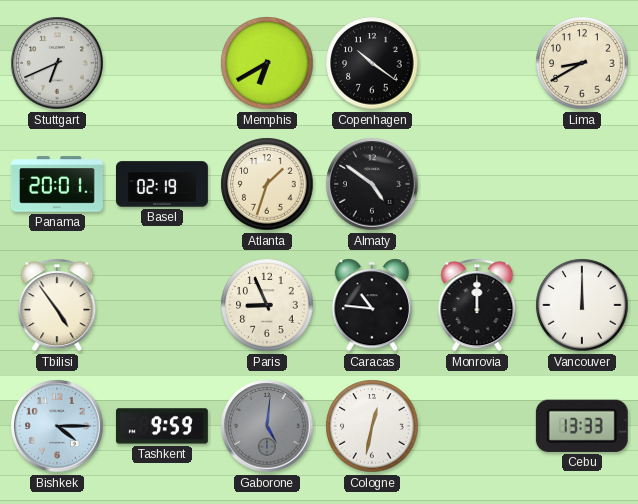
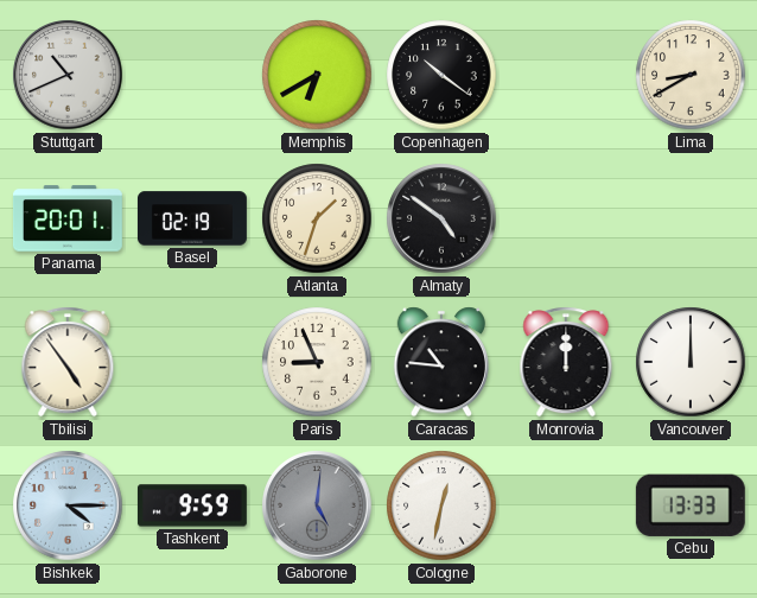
Stuttgart: 6:41 -> 10:41 (68, 75)
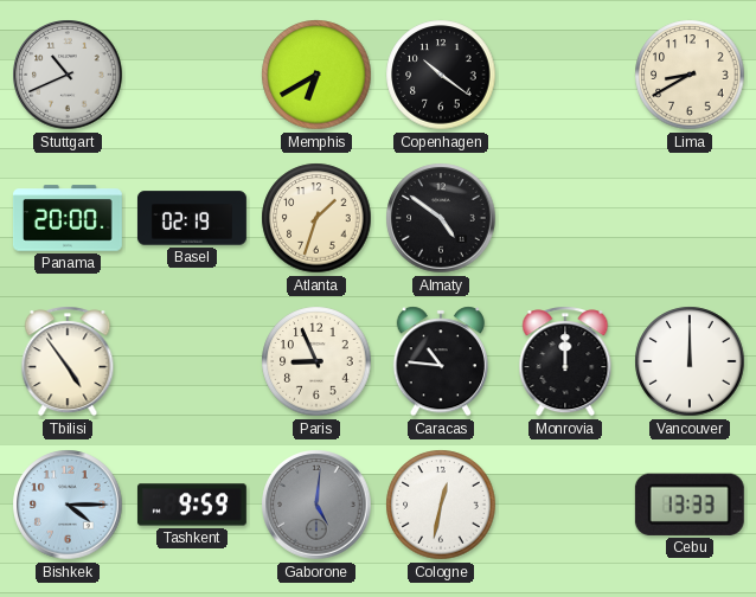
Panama: 20:01 -> 20:00 (68, 218)
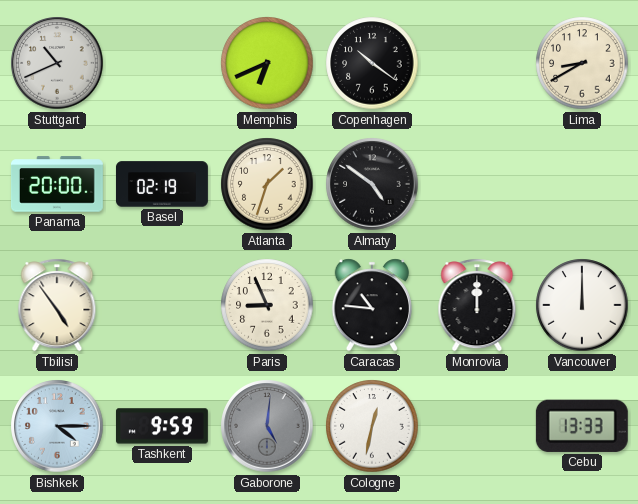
Memphis: 6:40 -> 6:41 (267, 63)
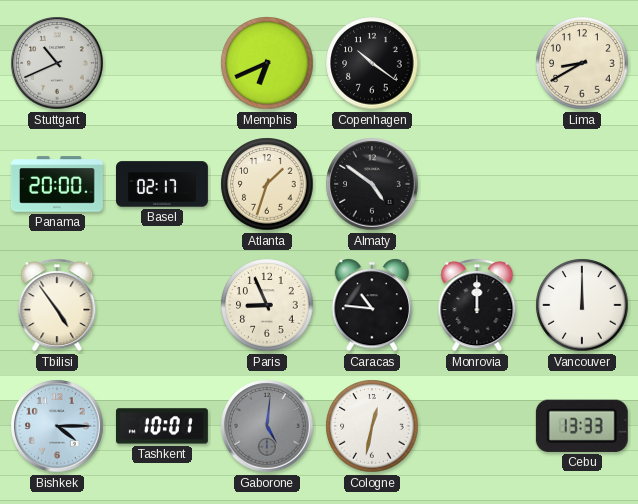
Basel: 02:19 -> 02:17 (162, 184)
Tashkent: 9:59 -> 10:01 (162, 426)
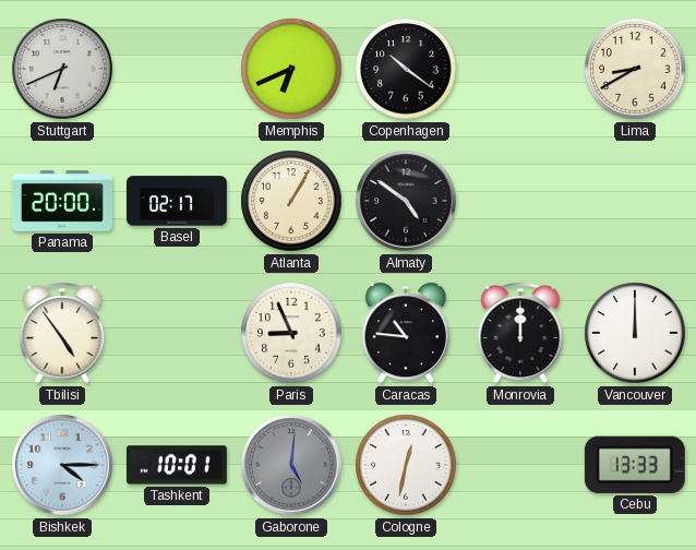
Stuttgart: 10:41 -> 6:41 (62, 69)
Atlanta: 1:33 -> 1:05 (291, 201)
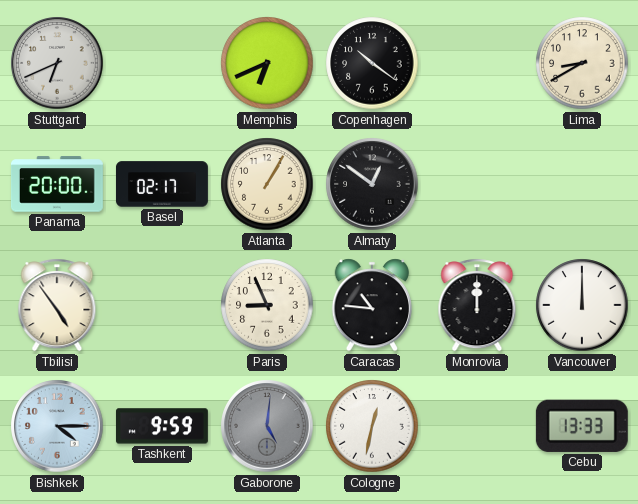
Almaty: 4:51 -> 12:51 (372, 184)
Tashkent: 10:01 -> 9:59 (162, 426)
